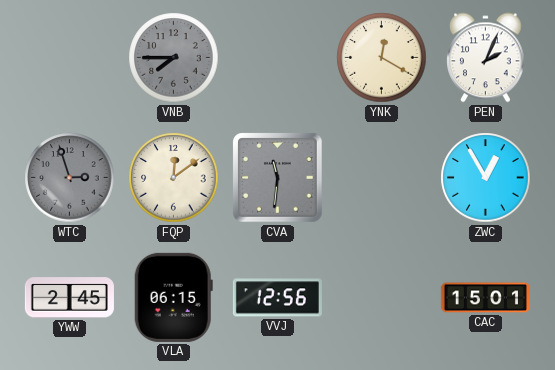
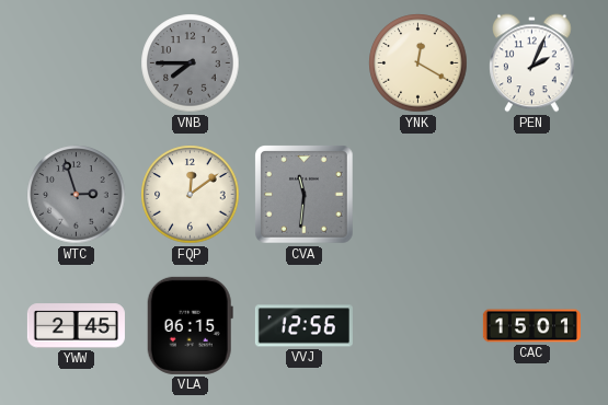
ZWC: 12:55 -> none (486, 178)
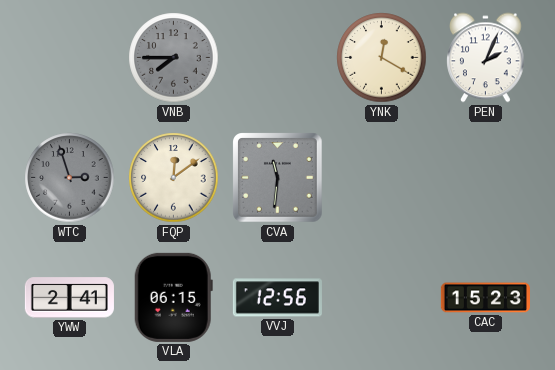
YWW: 2:45 -> 2:41 (69, 298)
CAC: 15:01 -> 15:23 (485, 298)
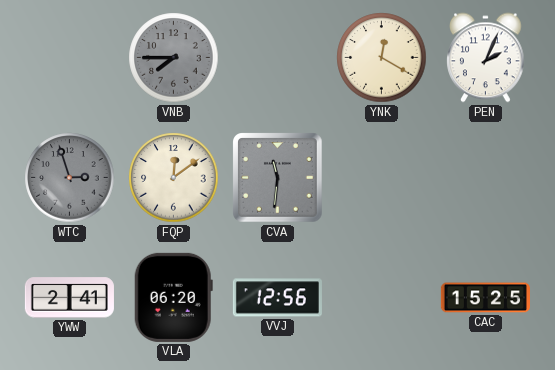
VLA: 06:15 -> 06:20 (173, 297)
CAC: 15:23 -> 15:25 (485, 298)
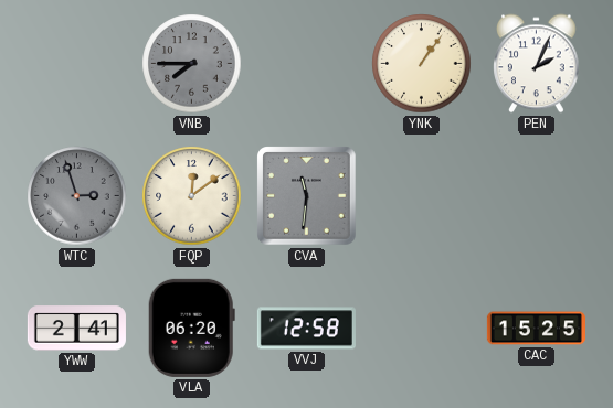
YNK: 12:20 -> 1:06 (422, 64)
VVJ: 12:56 -> 12:58 (306, 329)
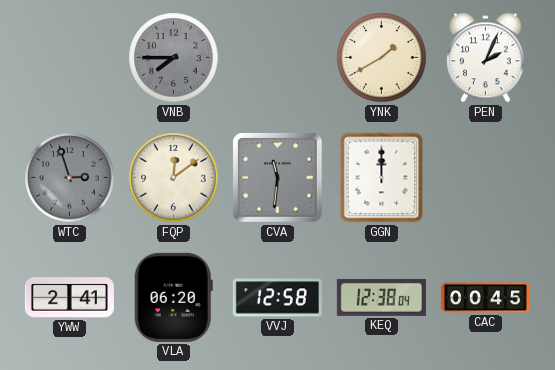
YNK: 1:06 -> 1:40 (382, 58)
GGN: none -> 12:00 (382, 178)
KEQ: none -> 12:38 (381, 297)
CAC: 15:25 -> 00:45 (485, 298)
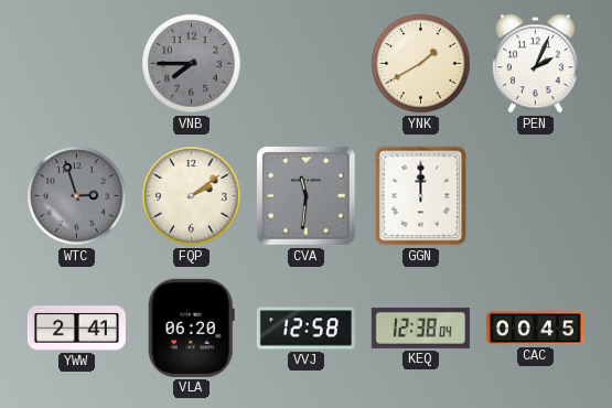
FQP: 12:09 -> 2:09 (192, 196)
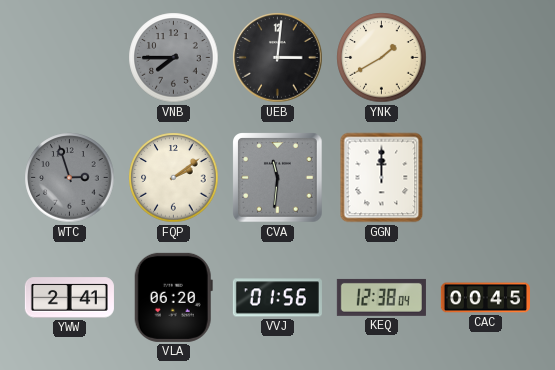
UEB: none -> 3:01 (278, 58)
PEN: 2:04 -> none (536, 64)
VVJ: 12:58 -> 01:56 (277, 298)
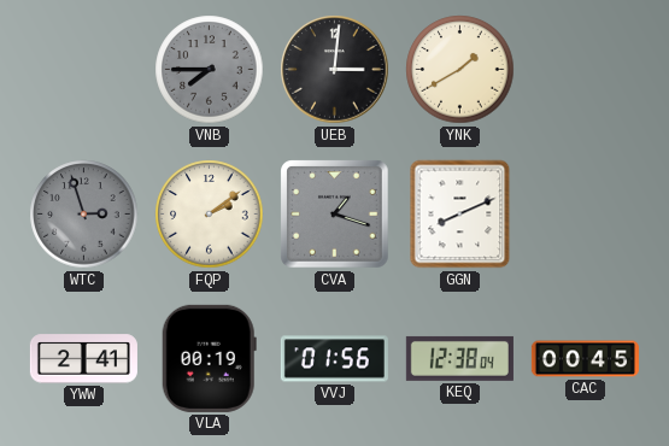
CVA: 11:31 -> 1:18 (335, 215)
GGN: 12:00 -> 8:11 (460, 215)
VLA: 06:20 -> 00:19 (209, 358)
